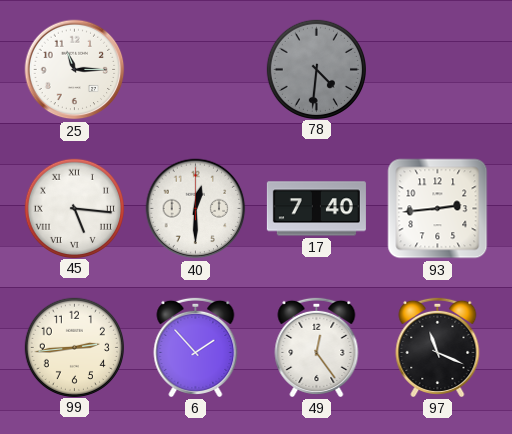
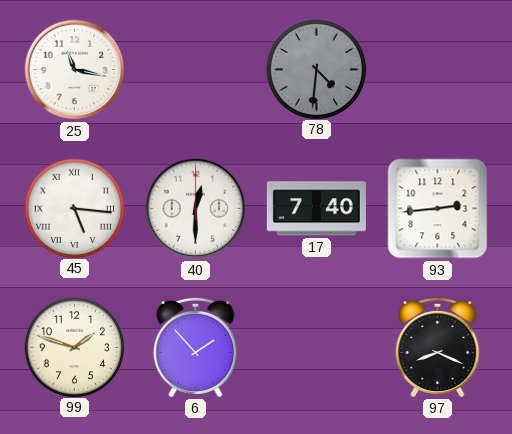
25: 11:15 -> 11:17 (75, 70)
99: 2:44 -> 1:48 (74, 347)
49: 12:24 -> none (317, 347)
97: 11:19 -> 8:19 (438, 347)
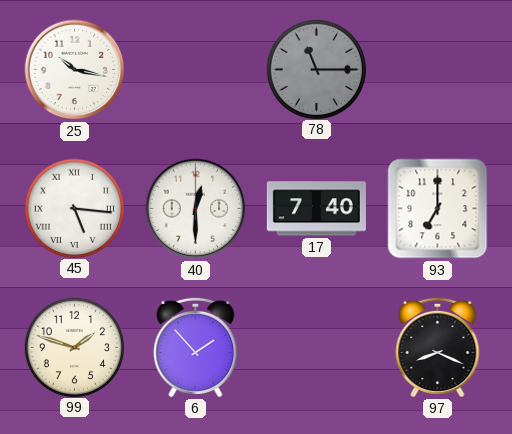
25: 11:17 -> 10:17 (75, 70)
78: 4:31 -> 11:15 (316, 69)
93: 2:44 -> 7:00 (438, 209)
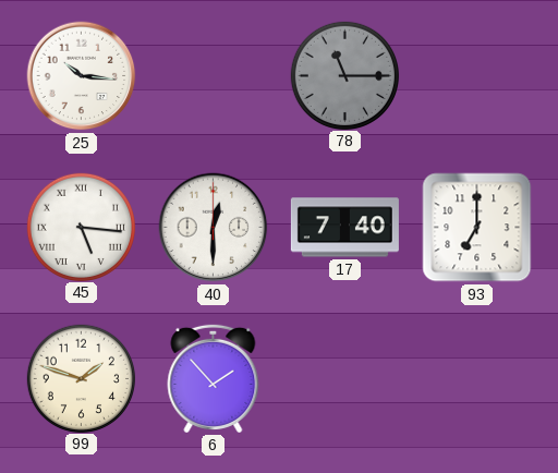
25: 10:17 -> 10:16 (82, 76)
97: 8:19 -> none (438, 347)
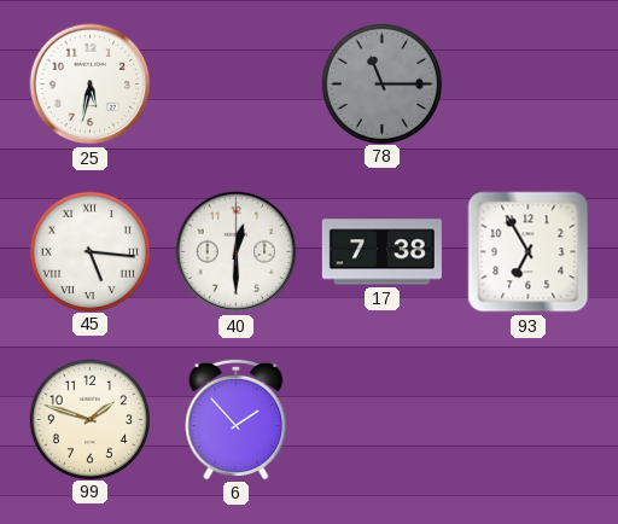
25: 10:16 -> 5:32 (91, 85)
17: 7:40 -> 7:38 (381, 252)
93: 7:00 -> 6:55 (529, 252)
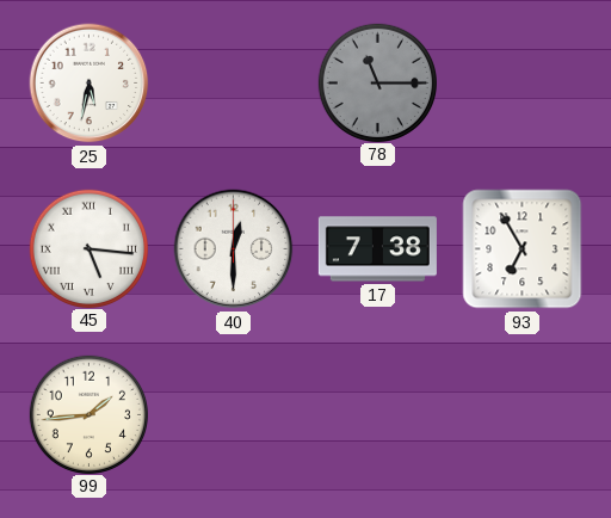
99: 1:48 -> 1:44 (88, 414)
6: 1:53 -> none (237, 419)
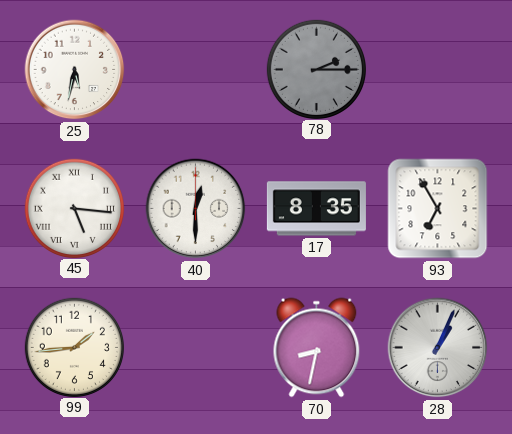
78: 11:15 -> 2:15 (316, 69)
17: 7:38 -> 8:35 (316, 209)
70: none -> 8:32 (317, 348)
28: none -> 1:04 (438, 348)
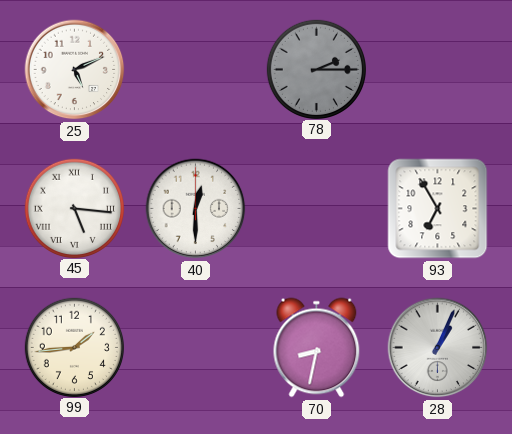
25: 5:32 -> 5:11 (75, 70)
17: 8:35 -> none (316, 209)
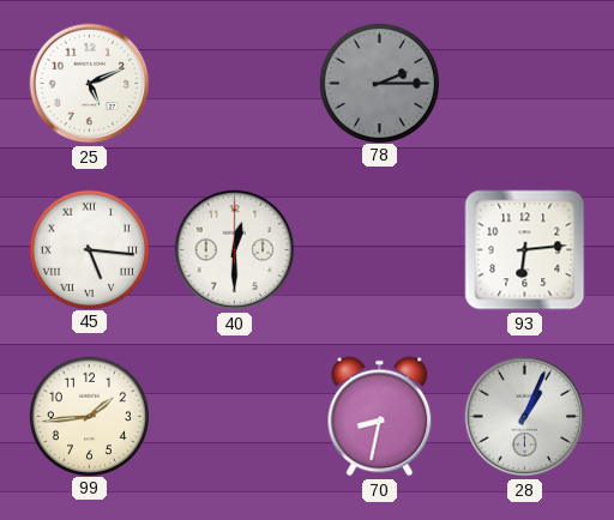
93: 6:55 -> 6:14 (525, 250)
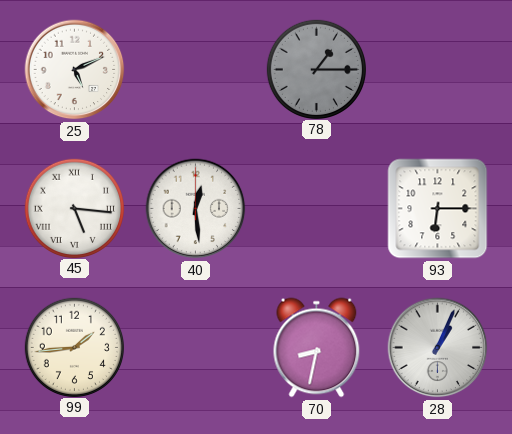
78: 2:15 -> 1:15 (316, 69)
40: 12:30 -> 12:29 (196, 209)
93: 6:14 -> 6:15 (438, 209)
